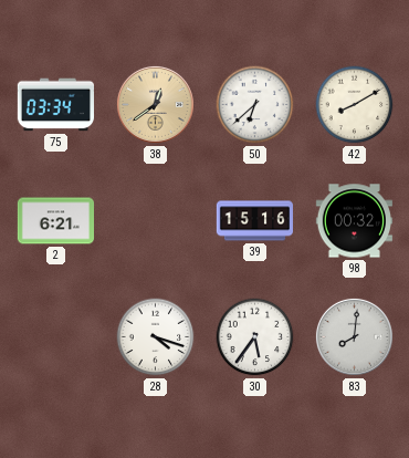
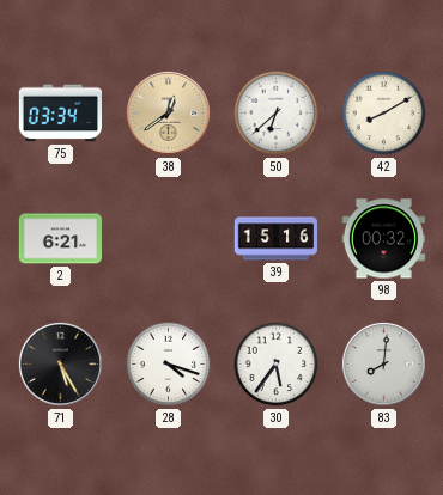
71: none -> 5:25 (60, 363)
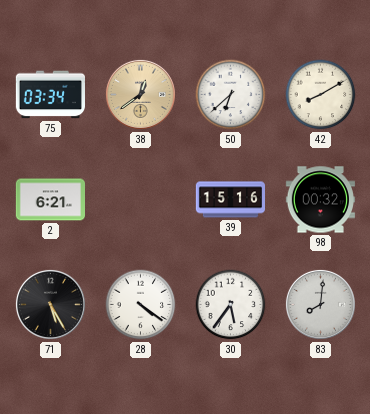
28: 4:18 -> 4:21 (141, 305)
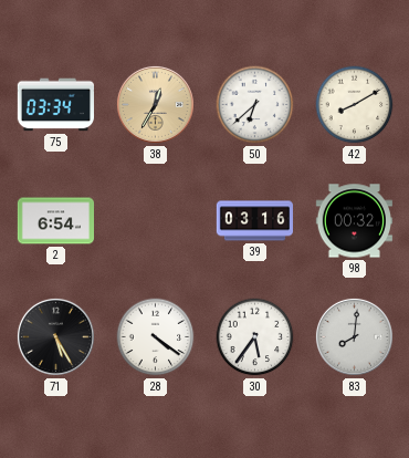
38: 12:39 -> 12:35 (155, 104)
2: 6:21 -> 6:54 (55, 221)
39: 15:16 -> 03:16 (254, 221)
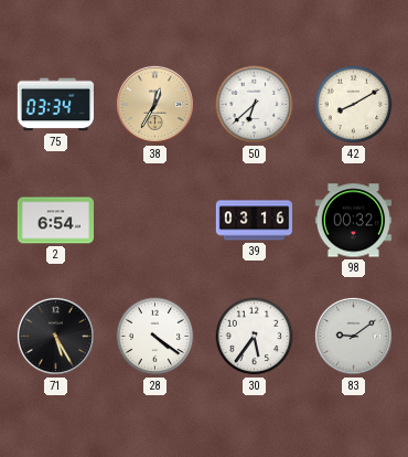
83: 8:01 -> 9:09 (353, 336)
